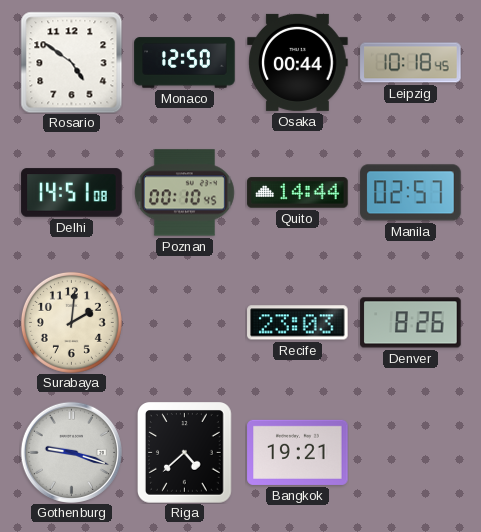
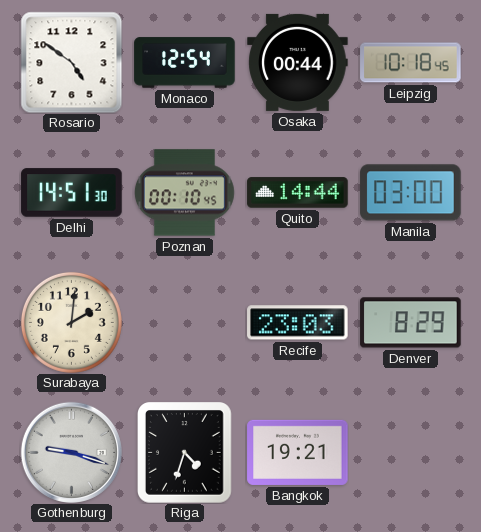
Monaco: 12:50 -> 12:54 (185, 63)
Delhi: 14:51:08 -> 14:51:30 (72, 193)
Manila: 02:57 -> 03:00 (411, 193)
Denver: 8:26 -> 8:29 (411, 323)
Riga: 4:38 -> 4:33 (185, 453)
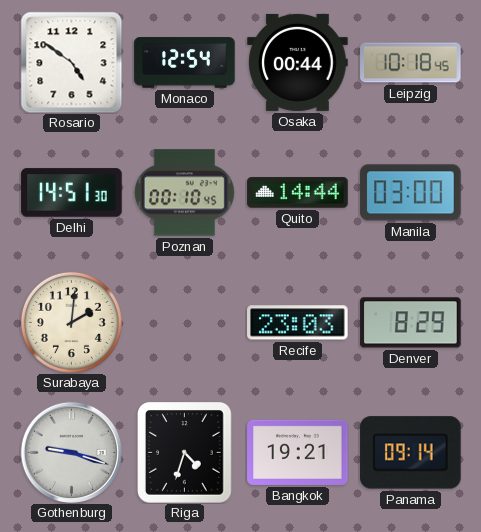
Panama: none -> 09:14 (411, 453)
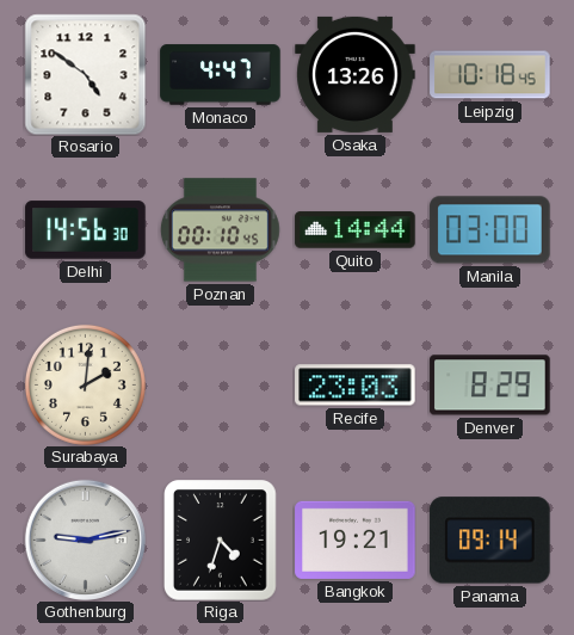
Monaco: 12:54 -> 4:47 (221, 75)
Osaka: 00:44 -> 13:26 (356, 74)
Delhi: 14:51 -> 14:56 (86, 230)
Gothenburg: 9:18 -> 9:13 (85, 540)
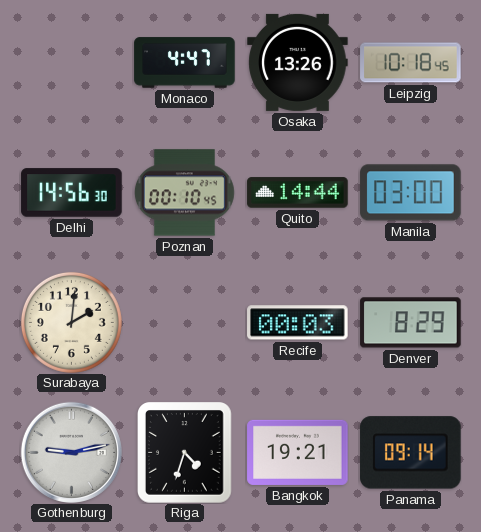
Rosario: 4:51 -> none (85, 74)
Recife: 23:03 -> 00:03 (298, 323)
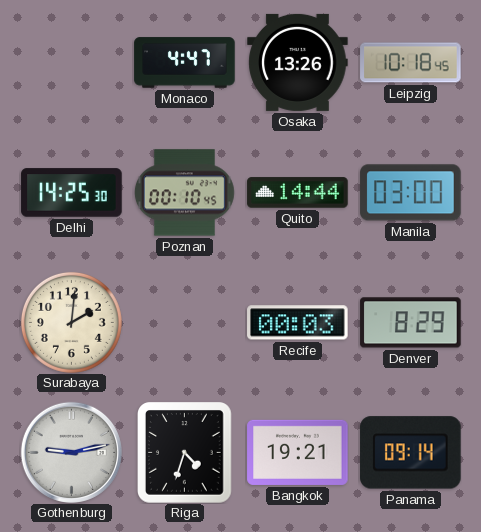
Delhi: 14:56 -> 14:25 (72, 193)
